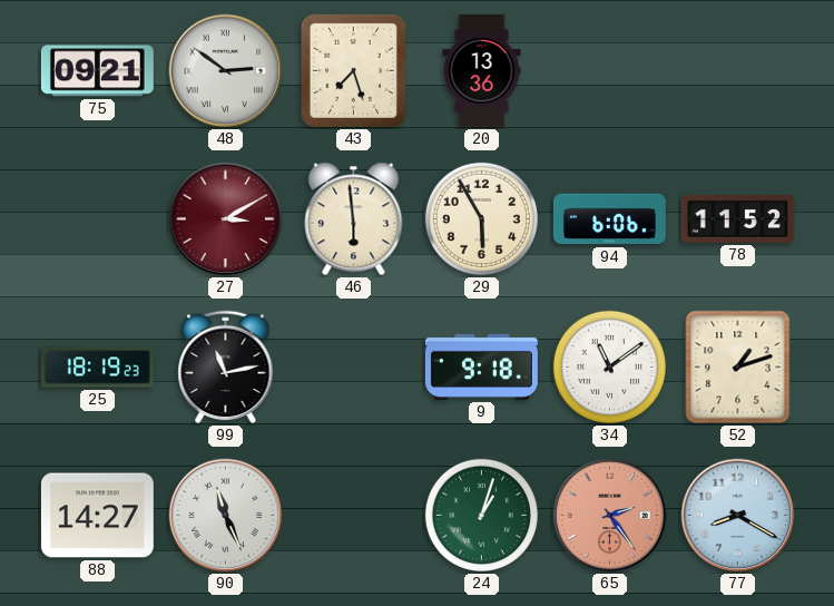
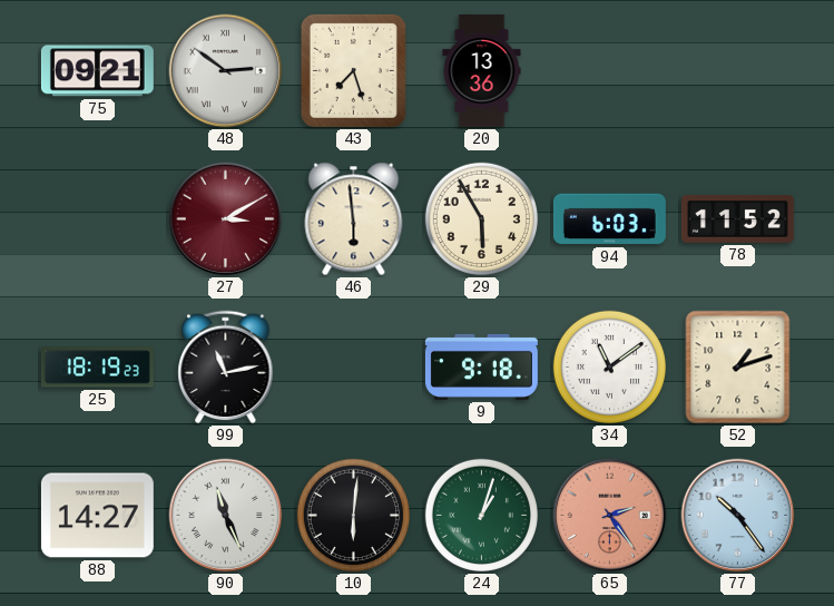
94: 6:06 -> 6:03 (609, 219)
10: none -> 6:01 (353, 515)
77: 8:20 -> 10:24 (738, 516)
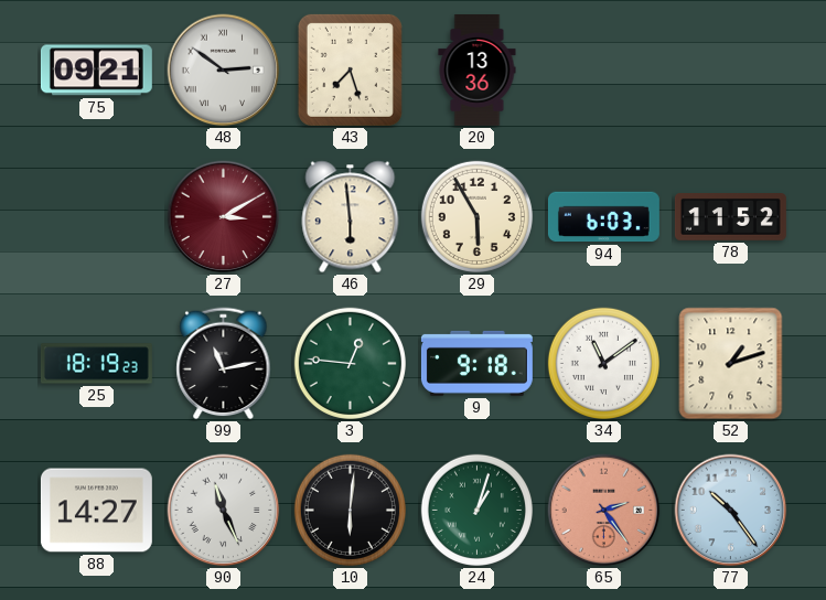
3: none -> 12:46 (350, 363)
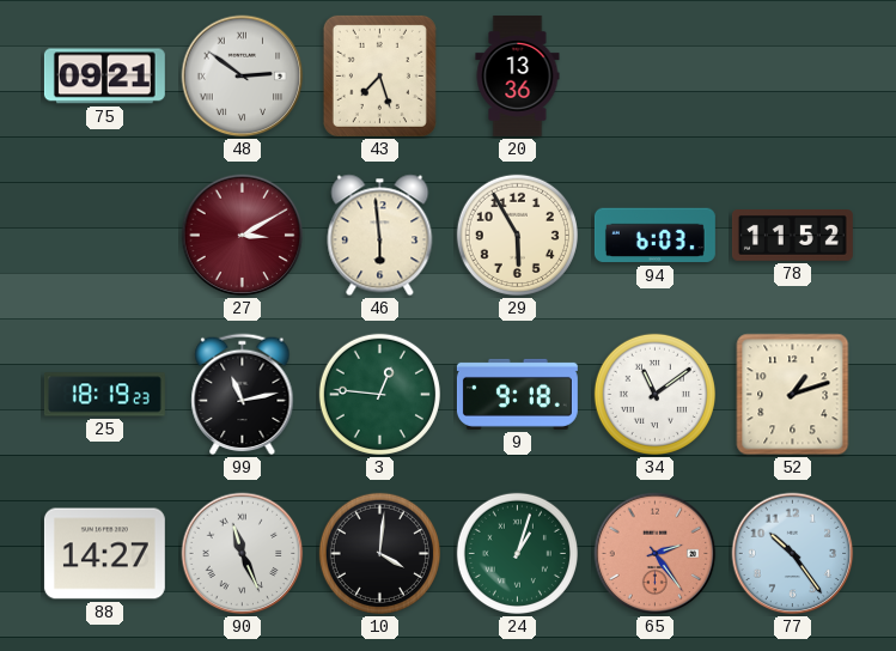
10: 6:01 -> 4:01 (379, 553)
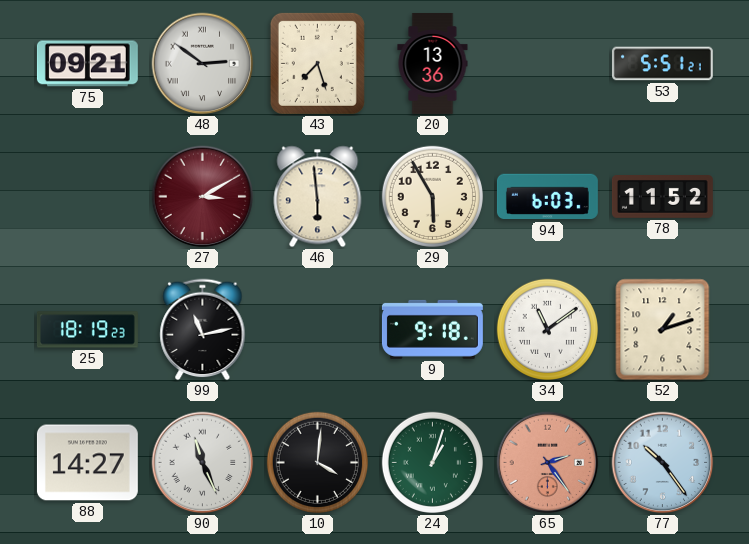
53: none -> 5:51 (662, 64)
3: 12:46 -> none (379, 394)
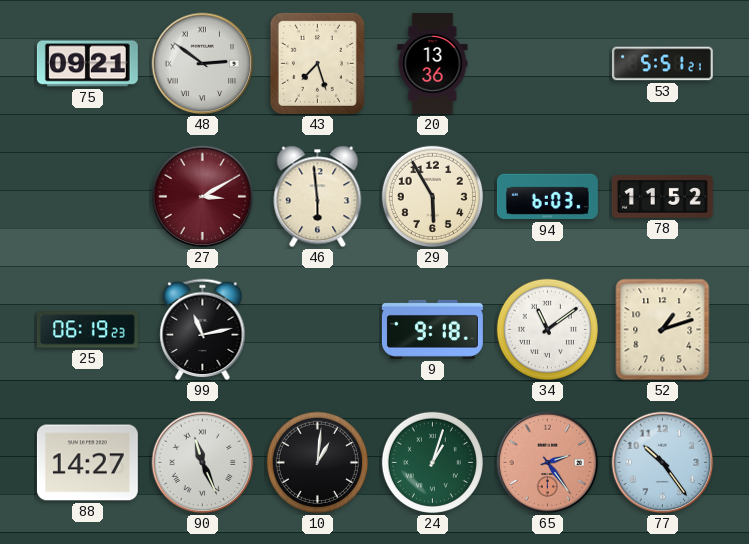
25: 18:19 -> 06:19 (87, 330)
10: 4:01 -> 1:01 (317, 462)
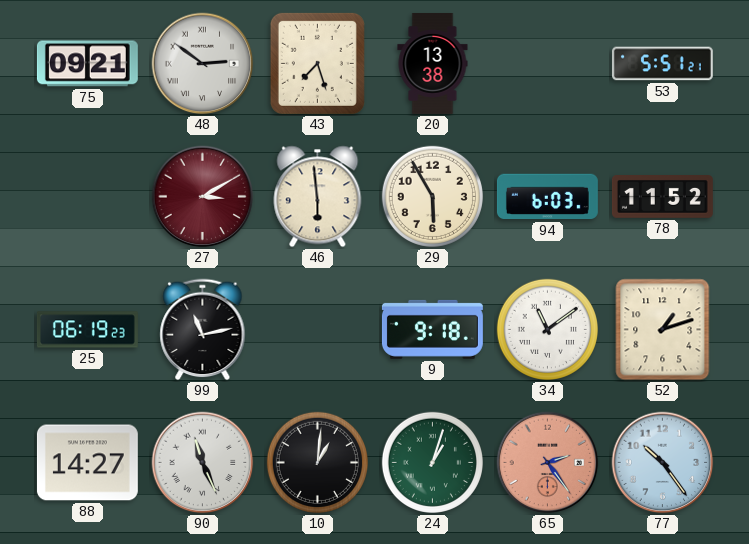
20: 13:36 -> 13:38 (433, 63)
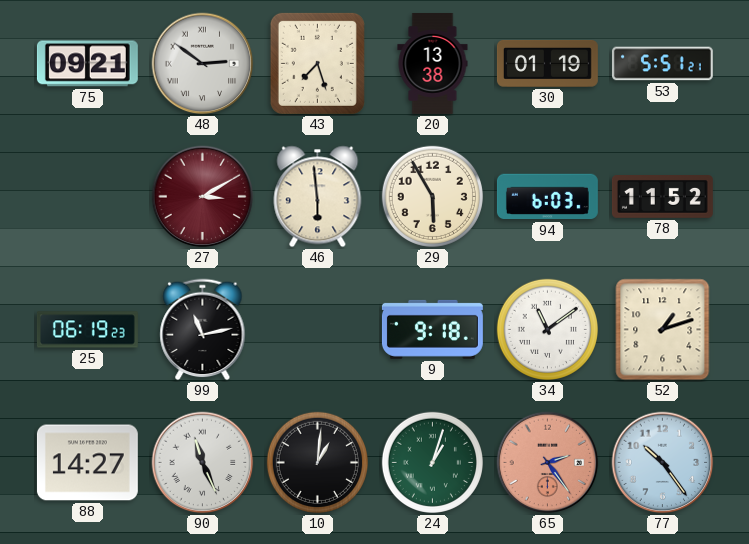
30: none -> 01:19 (547, 63)
